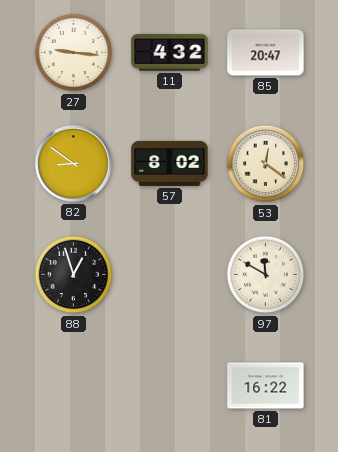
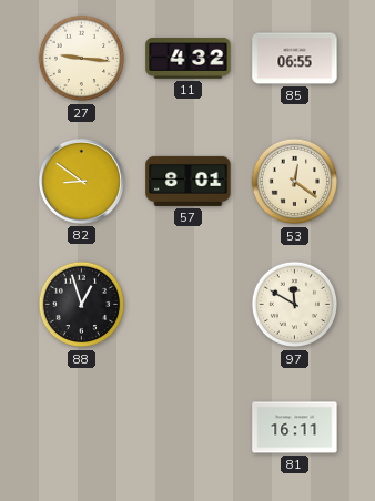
85: 20:47 -> 06:55 (295, 59)
57: 8:02 -> 8:01 (189, 181)
81: 16:22 -> 16:11 (295, 428)
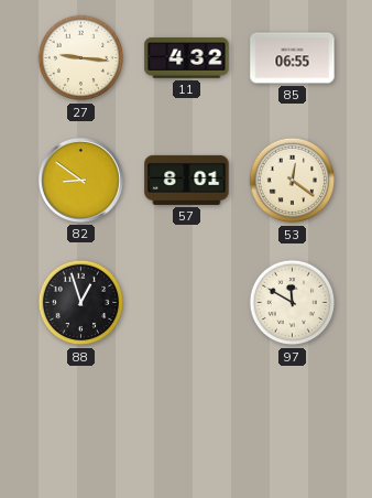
81: 16:11 -> none (295, 428)
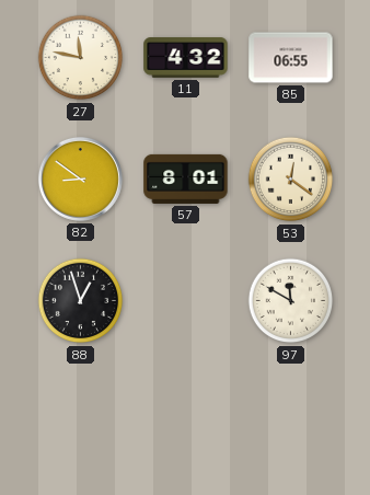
27: 9:16 -> 11:47 (81, 58)
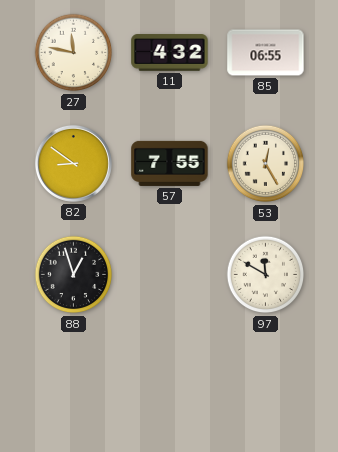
57: 8:01 -> 7:55 (170, 163)
53: 12:21 -> 12:25 (266, 164)
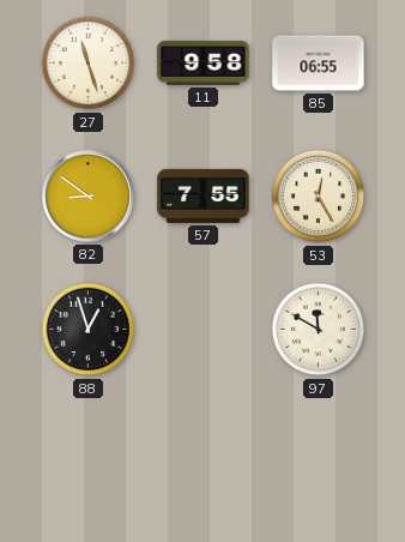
27: 11:47 -> 11:27 (89, 64)
11: 4:32 -> 9:58 (204, 64)
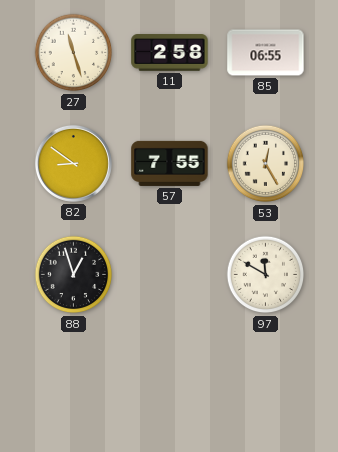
11: 9:58 -> 2:58 (170, 53)
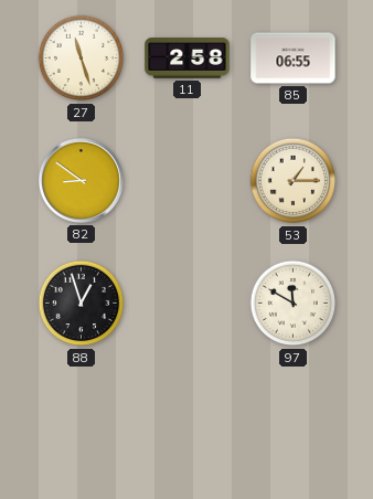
57: 7:55 -> none (170, 163)
53: 12:25 -> 1:15 (294, 181)
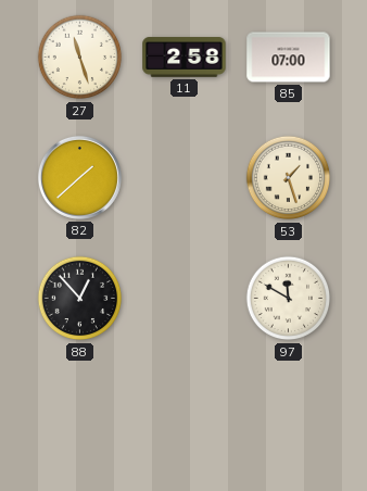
85: 06:55 -> 07:00 (289, 58)
82: 8:51 -> 1:38 (79, 177)
53: 1:15 -> 1:27 (289, 178)
88: 12:57 -> 12:53 (80, 299)
